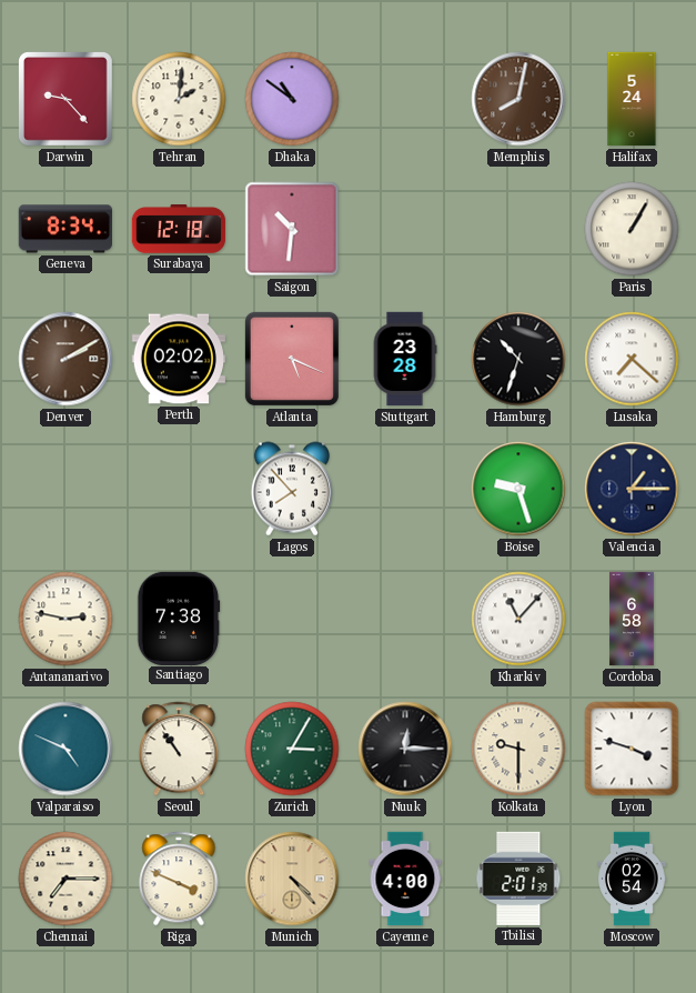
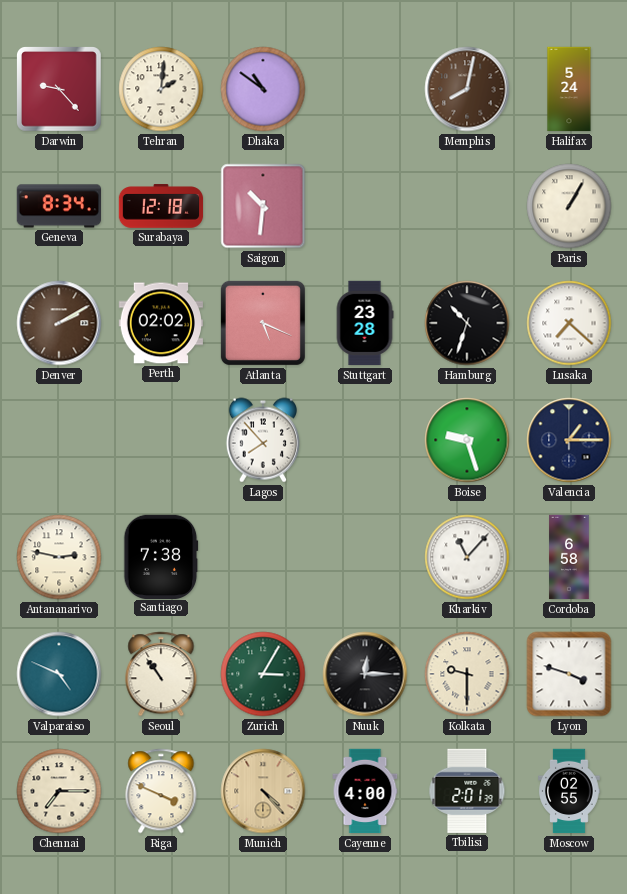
Moscow: 02:54 -> 02:55 (569, 791)
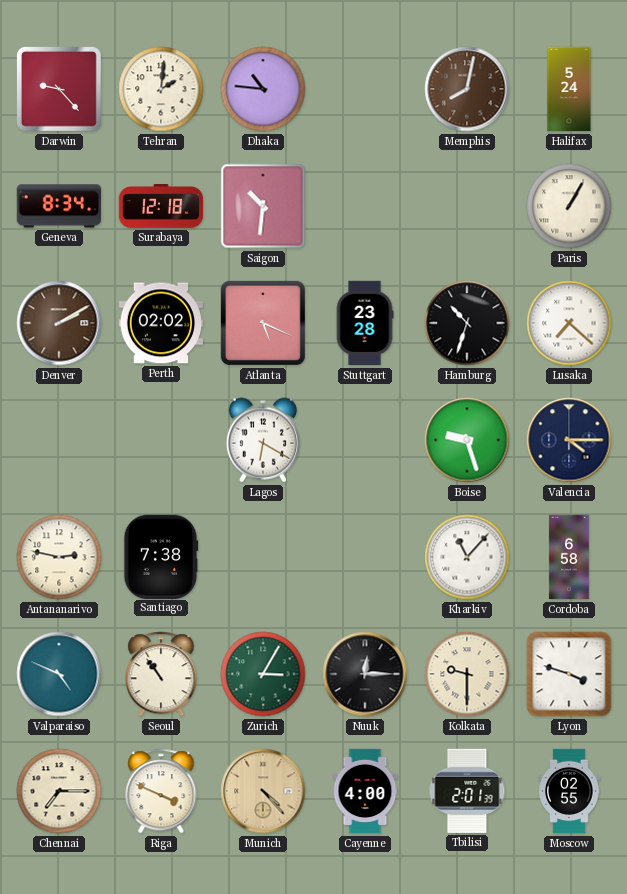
Dhaka: 10:51 -> 10:46 (263, 89)
Lagos: 7:53 -> 6:20 (262, 440)
Valencia: 1:15 -> 4:15 (569, 440)
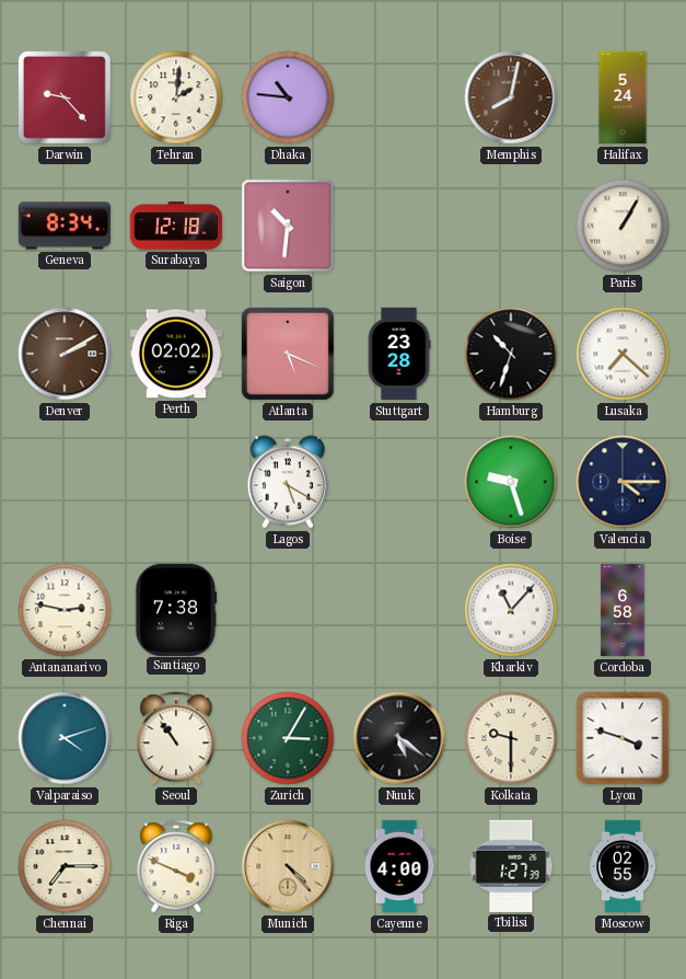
Lagos: 6:20 -> 5:20 (287, 482)
Valparaiso: 4:49 -> 4:12 (65, 738)
Nuuk: 12:15 -> 5:21 (399, 738)
Tbilisi: 2:01 -> 1:27 (511, 866)
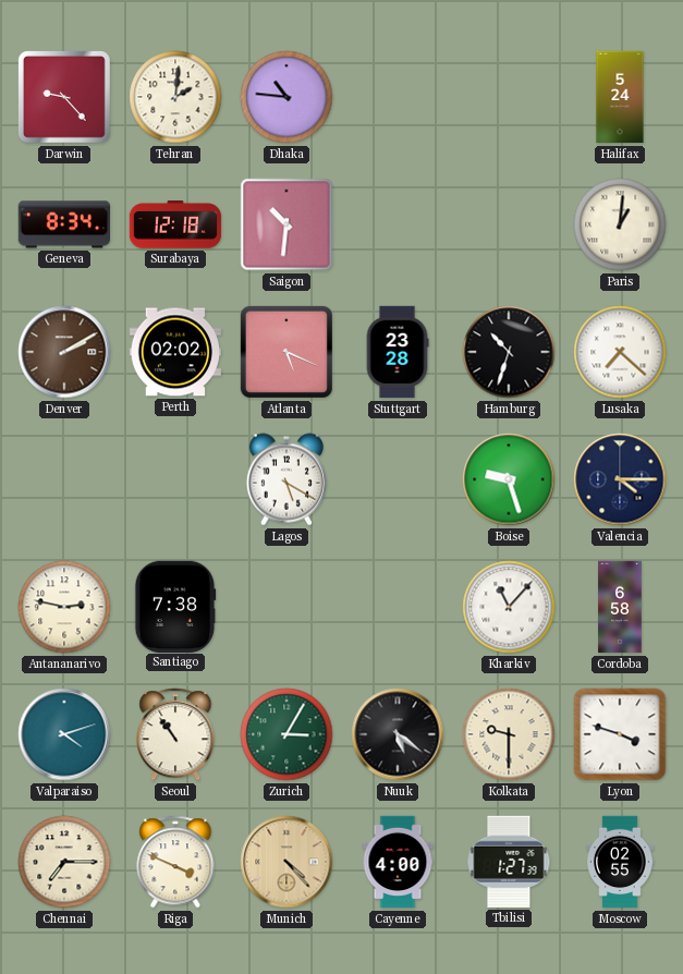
Memphis: 8:02 -> none (511, 97)
Paris: 1:05 -> 1:01 (620, 224)
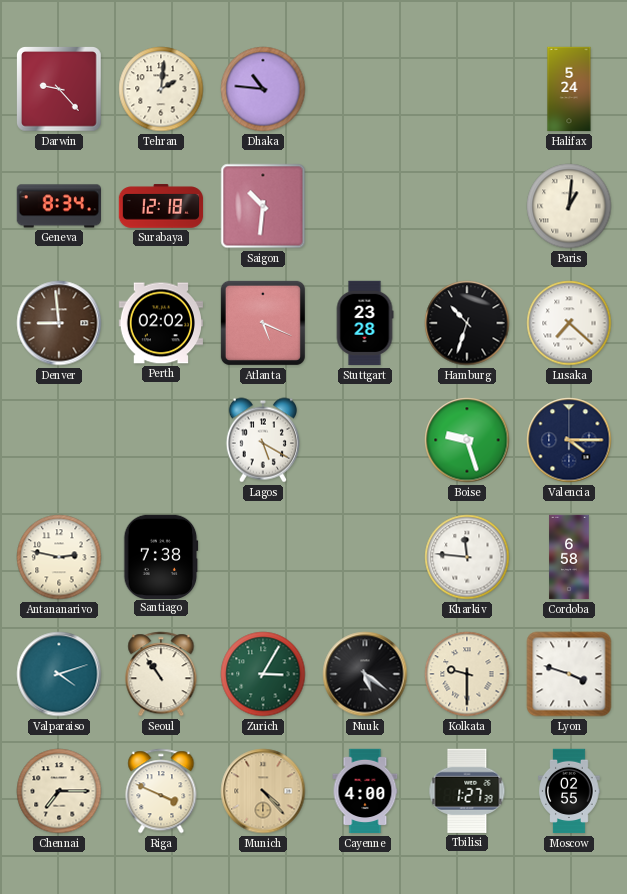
Denver: 2:10 -> 8:59 (59, 323)
Kharkiv: 11:07 -> 11:46 (467, 557)
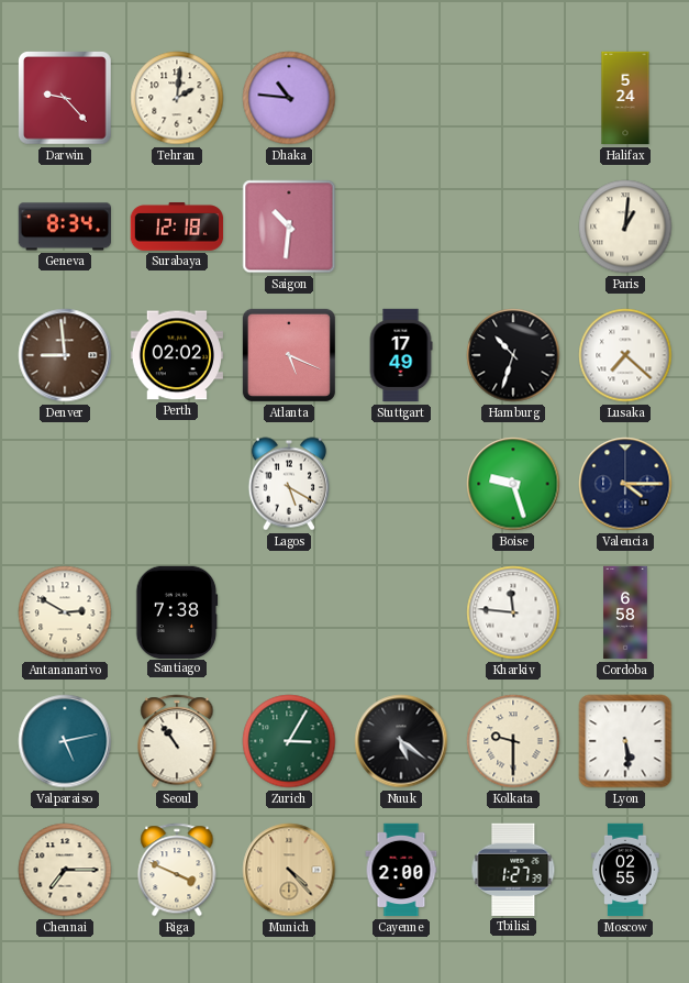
Stuttgart: 23:28 -> 17:49 (401, 355)
Antananarivo: 2:47 -> 2:50 (65, 612)
Valparaiso: 4:12 -> 5:13 (65, 741)
Lyon: 3:48 -> 5:29 (625, 741)
Cayenne: 4:00 -> 2:00 (401, 870)
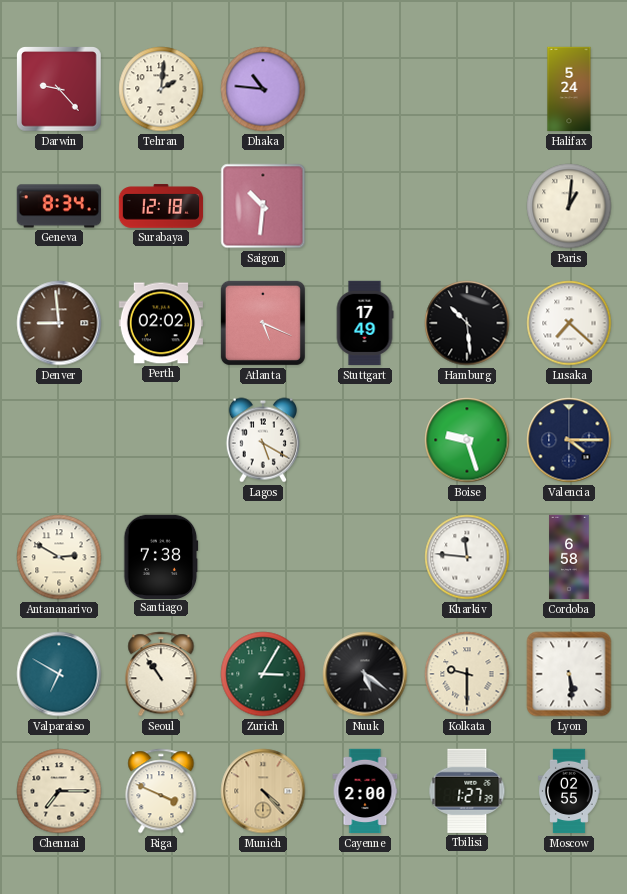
Hamburg: 10:33 -> 10:29 (467, 323)
Valparaiso: 5:13 -> 6:50 (59, 674)
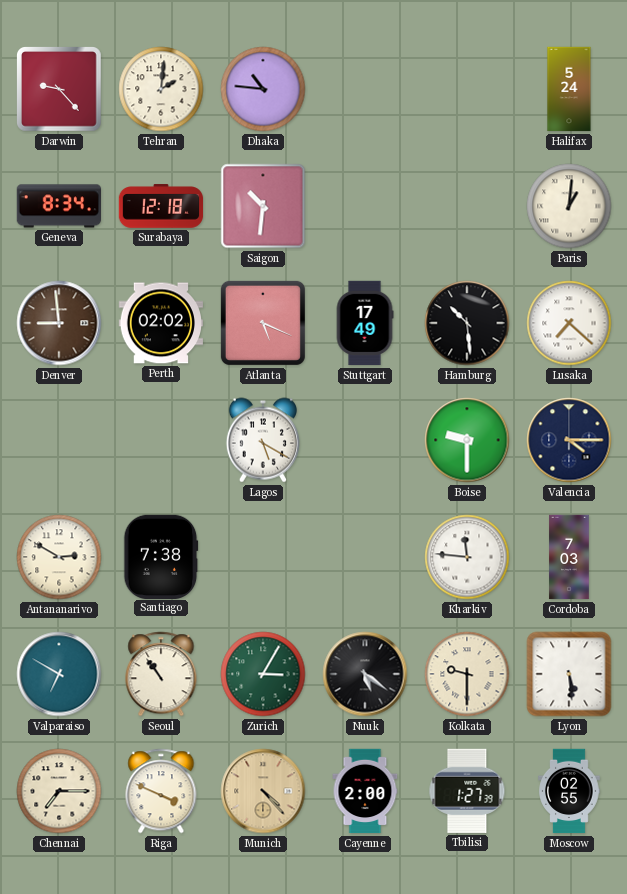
Boise: 9:27 -> 9:30 (467, 440)
Cordoba: 6:58 -> 7:03 (569, 557)
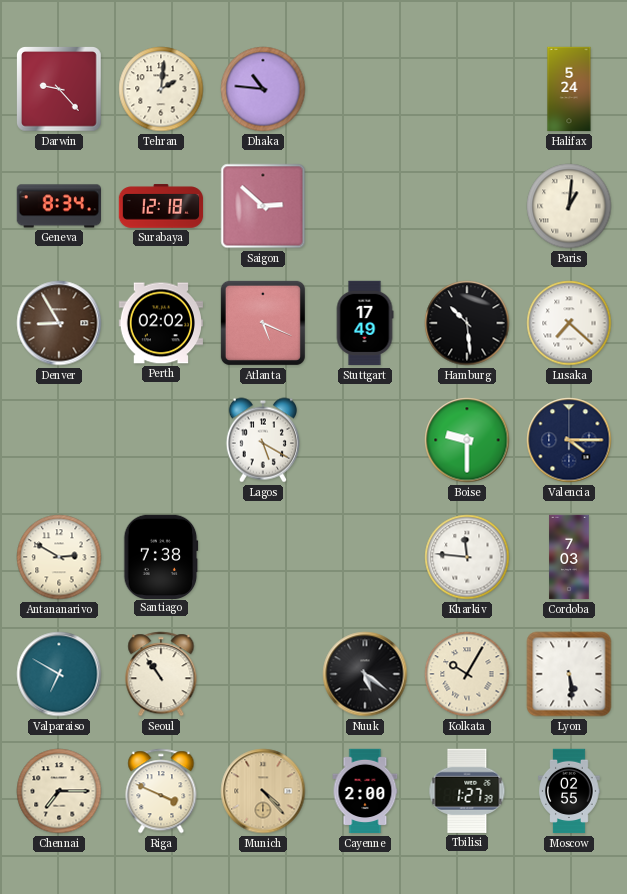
Saigon: 10:31 -> 2:52 (263, 206)
Denver: 8:59 -> 8:55 (59, 323)
Zurich: 3:05 -> none (263, 674)
Kolkata: 9:30 -> 10:05 (467, 674)
